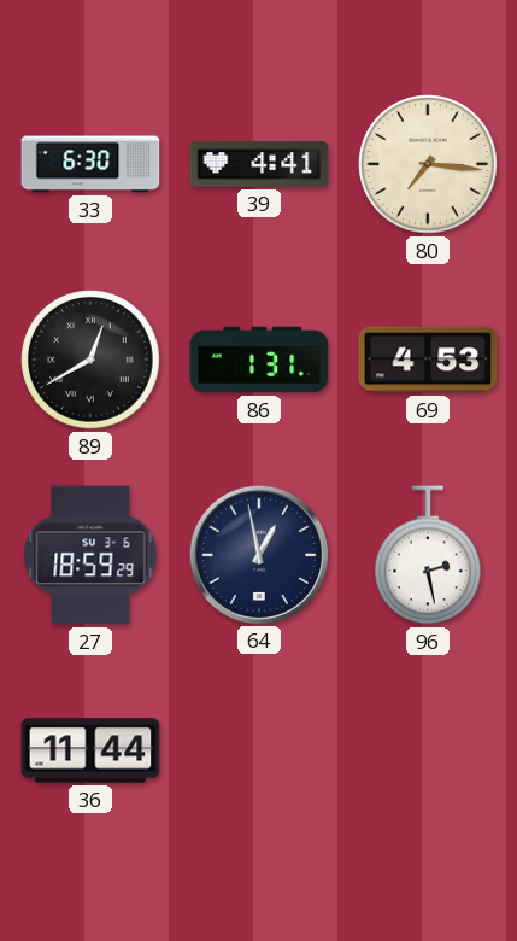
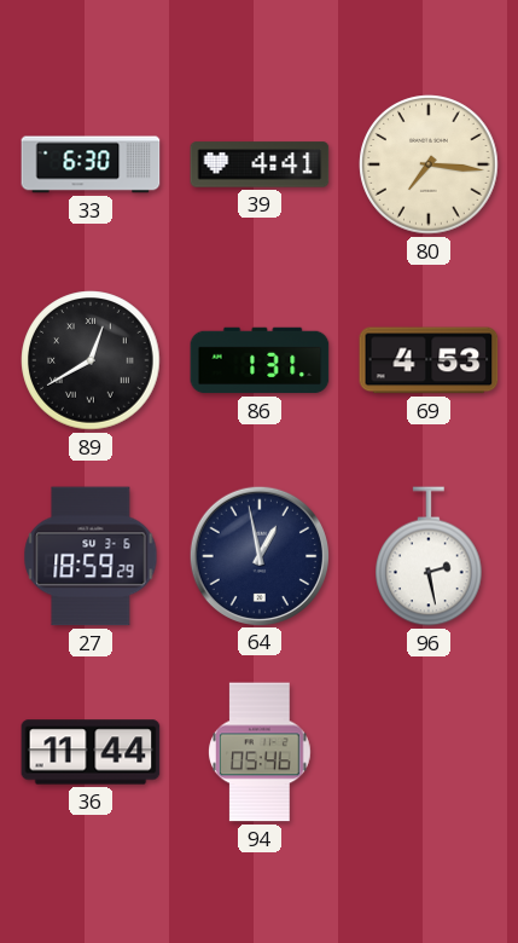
94: none -> 05:46 (261, 752)
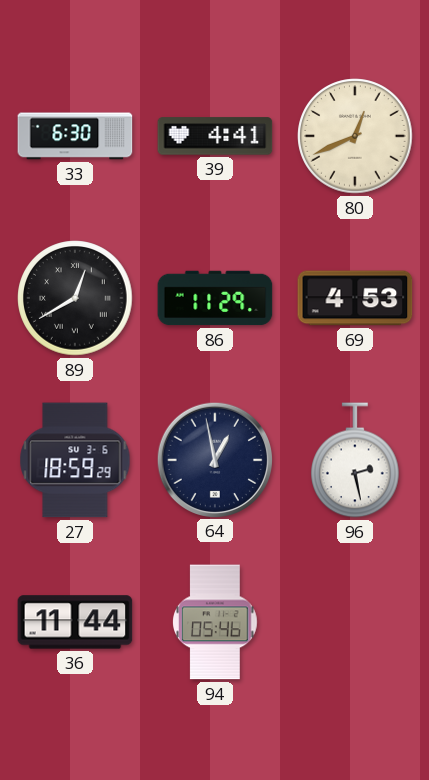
80: 7:16 -> 12:41 (355, 136)
86: 1:31 -> 11:29 (215, 298)
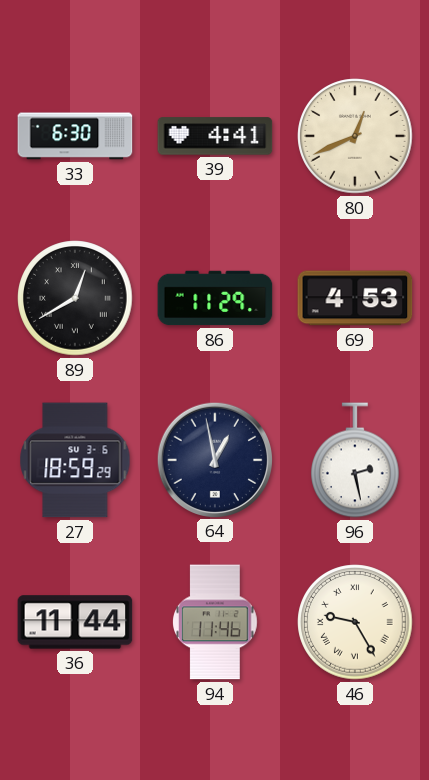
94: 05:46 -> 11:46 (216, 622)
46: none -> 9:25 (355, 622)
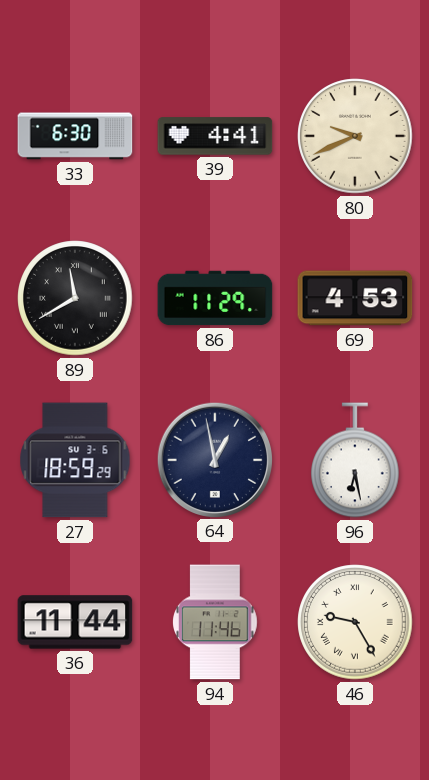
80: 12:41 -> 9:41 (355, 136)
89: 12:40 -> 11:40 (75, 298)
96: 2:28 -> 6:28 (356, 460)
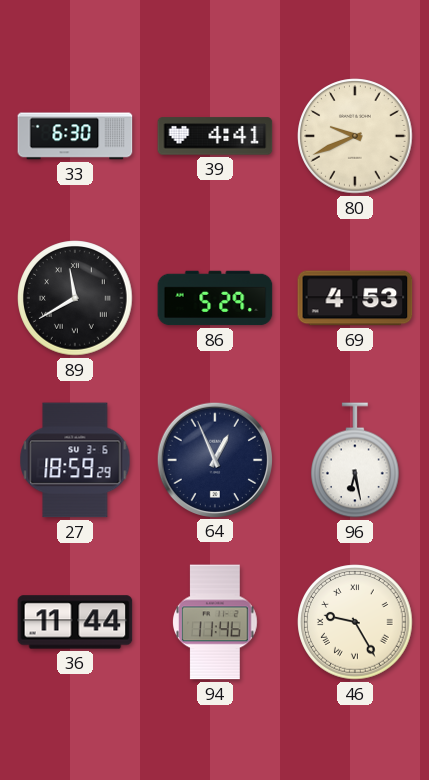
86: 11:29 -> 5:29 (215, 298)
64: 12:58 -> 12:56 (214, 459)
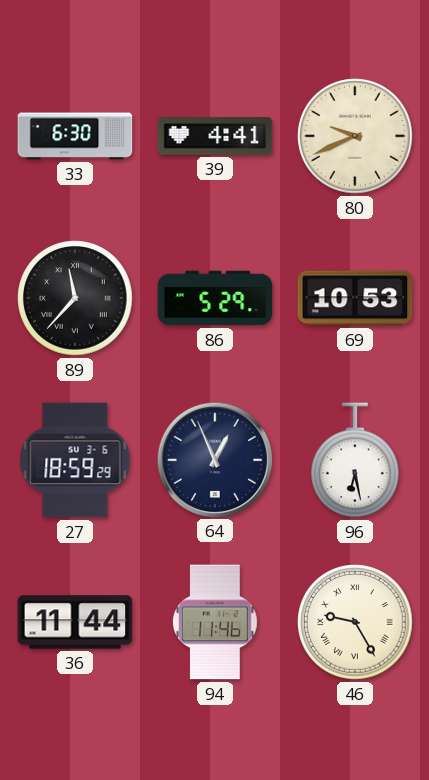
89: 11:40 -> 11:37 (75, 298)
69: 4:53 -> 10:53 (355, 298)
